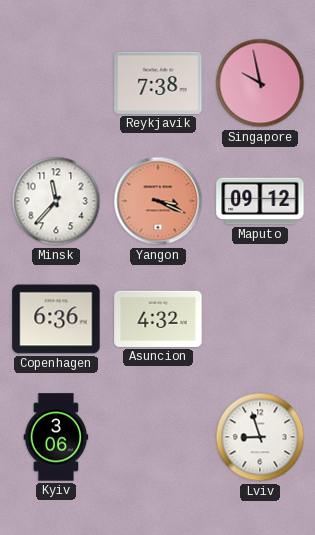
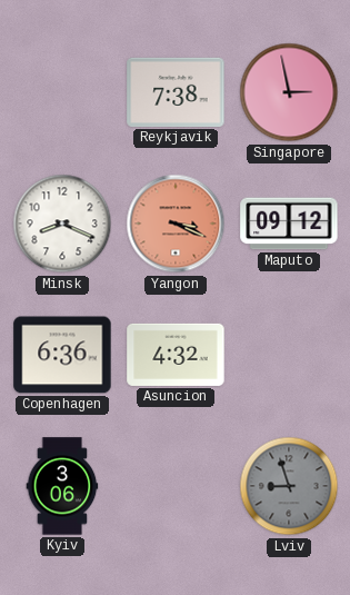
Singapore: 9:58 -> 2:58 (289, 92)
Minsk: 11:37 -> 8:19 (62, 224)
Lviv dial: white -> grey (289, 486)
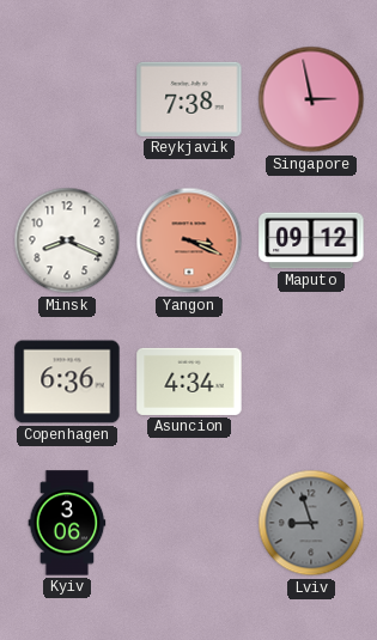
Asuncion: 4:32 -> 4:34 (189, 382)
